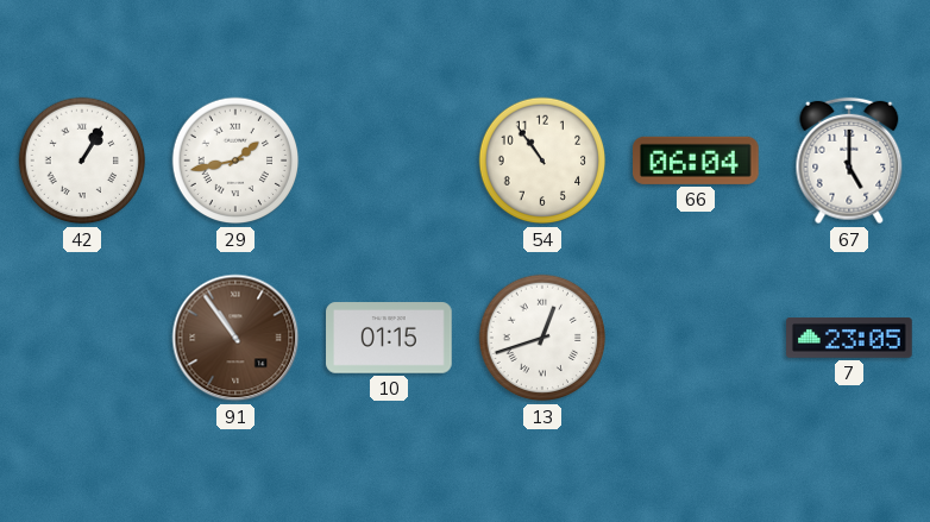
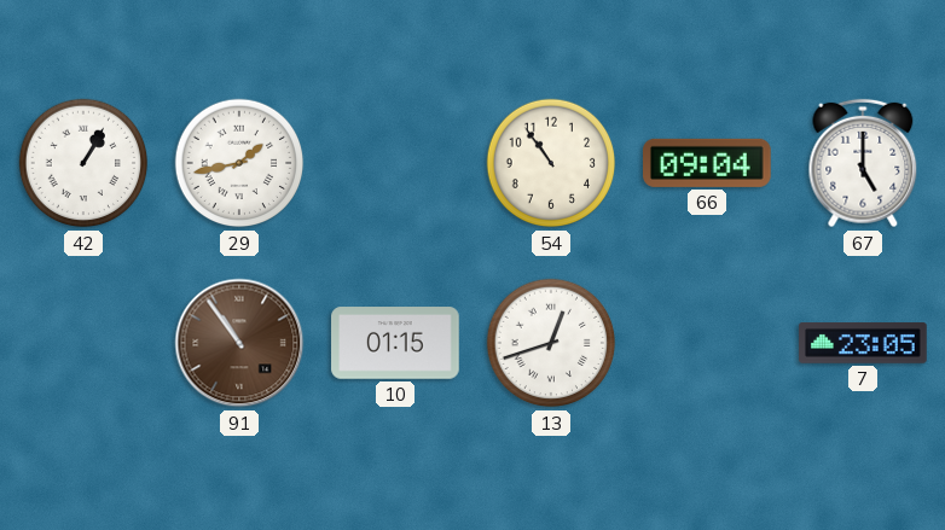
66: 06:04 -> 09:04 (708, 163)
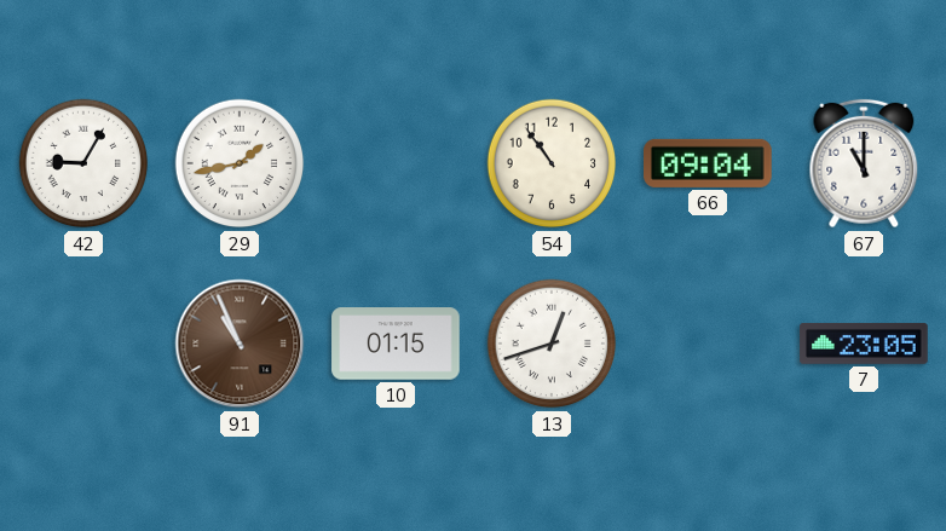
42: 1:05 -> 9:05 (83, 163)
67: 5:00 -> 11:00 (864, 163)
91: 10:54 -> 10:56 (240, 344)
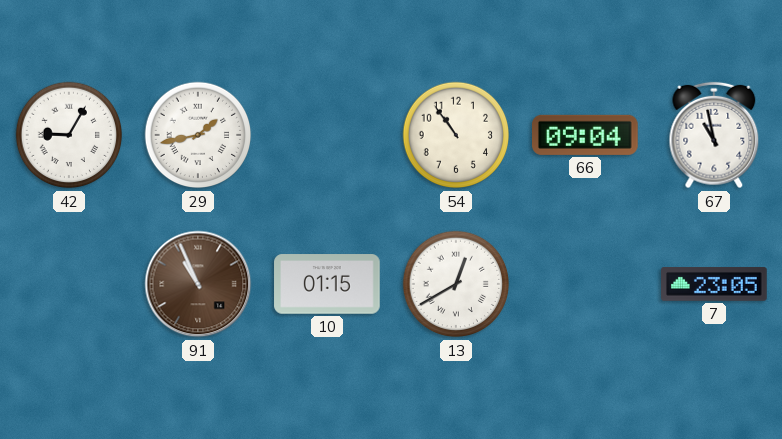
67: 11:00 -> 10:58 (714, 135)
13: 12:42 -> 12:40 (456, 284)
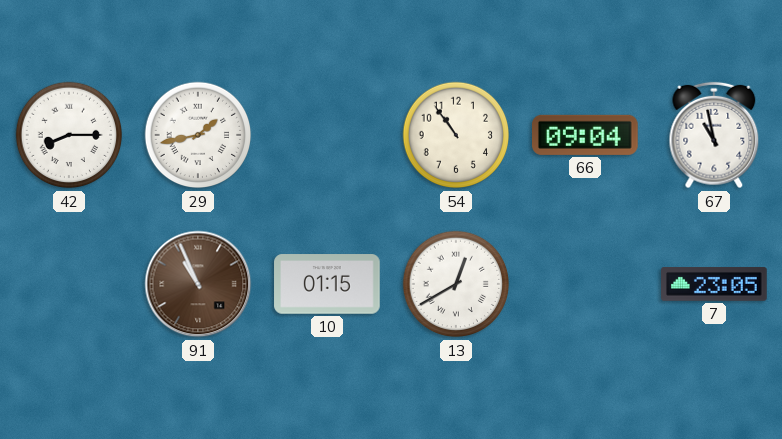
42: 9:05 -> 8:15 (69, 135)
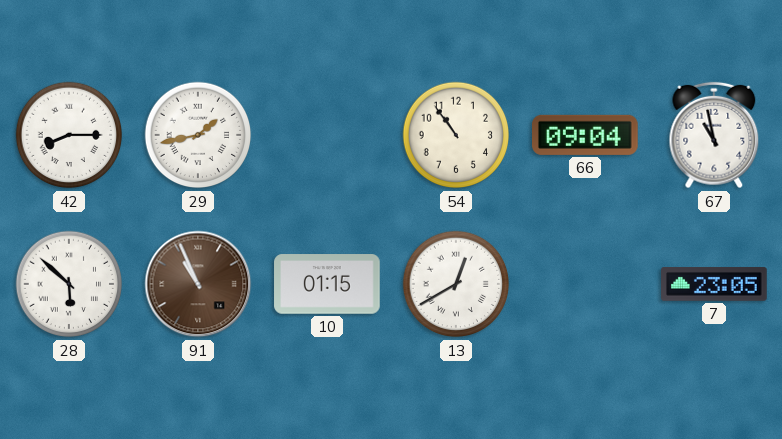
28: none -> 5:52 (69, 284)
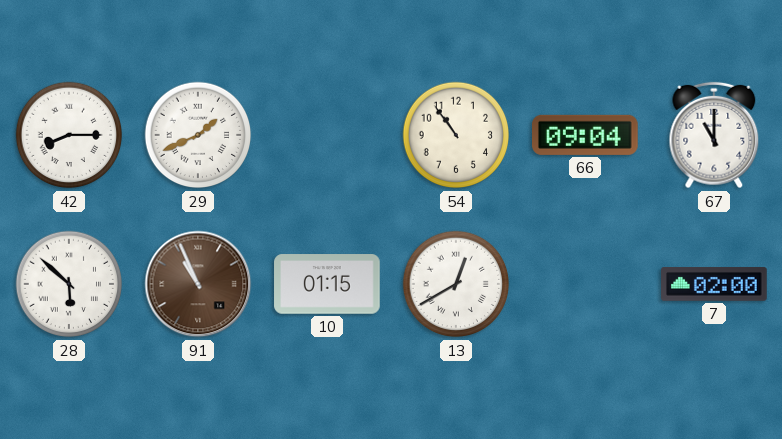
29: 1:43 -> 1:41 (198, 135)
67: 10:58 -> 11:00 (714, 135)
7: 23:05 -> 02:00 (714, 285)
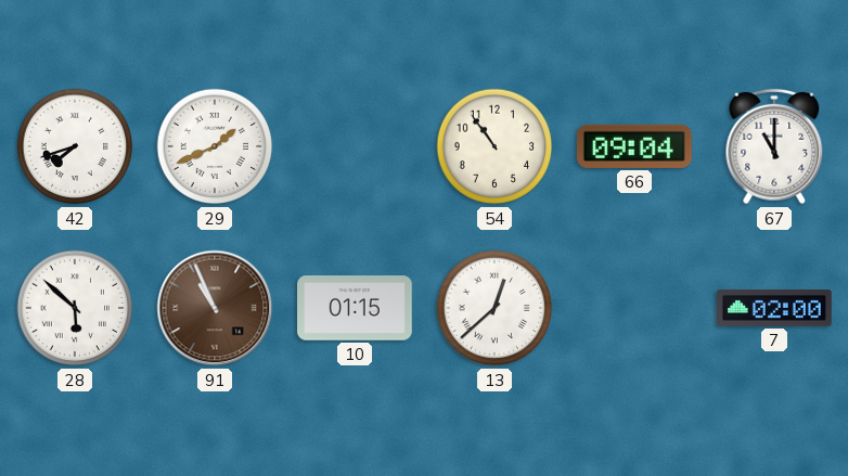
42: 8:15 -> 7:42 (75, 146)
13: 12:40 -> 12:38 (494, 308)
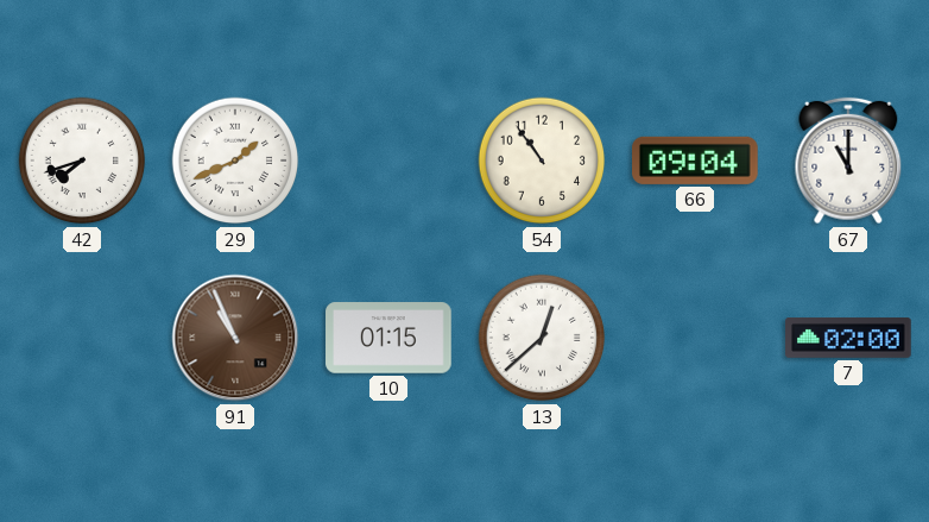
28: 5:52 -> none (75, 308)
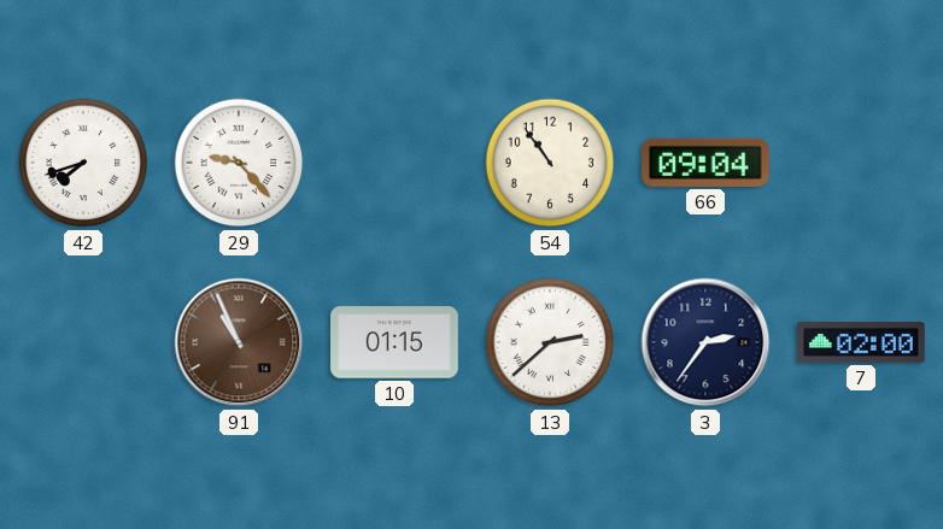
29: 1:41 -> 9:23 (239, 163)
67: 11:00 -> none (848, 161)
13: 12:38 -> 2:38 (550, 342)
3: none -> 2:36 (705, 342)
